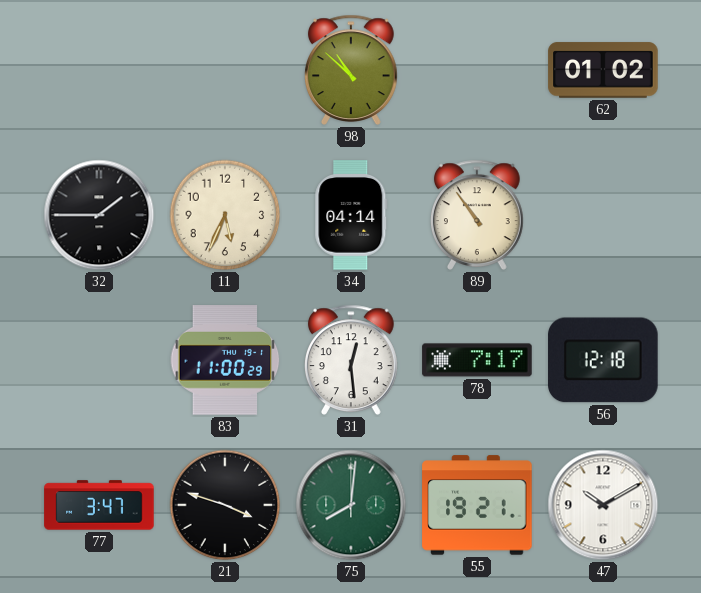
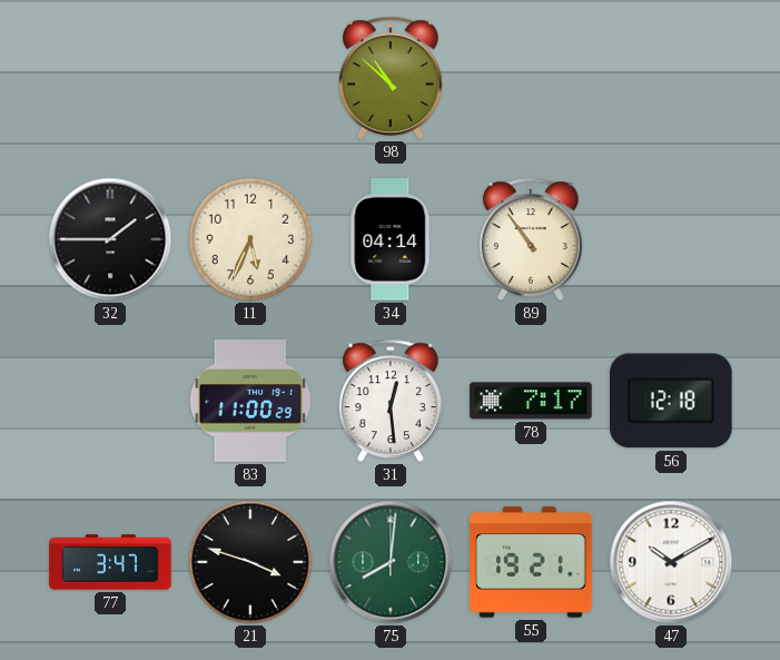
62: 01:02 -> none (603, 70)
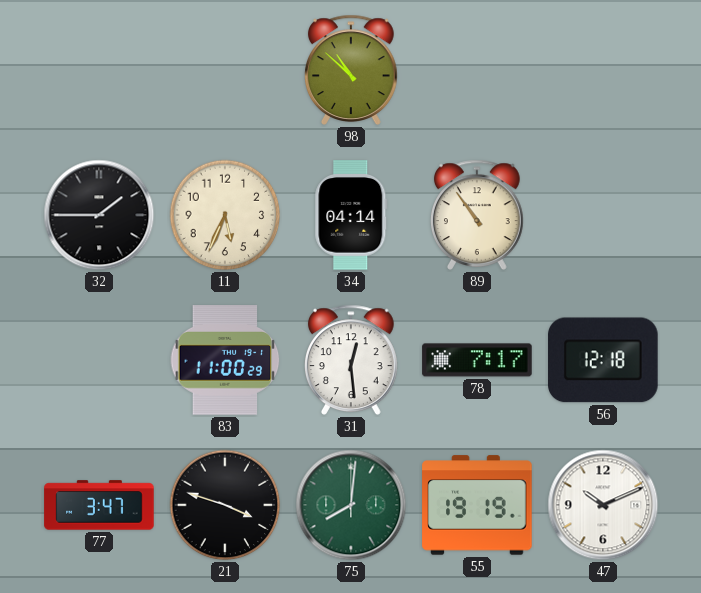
55: 19:21 -> 19:19 (477, 505)
47: 10:10 -> 10:11 (603, 505)
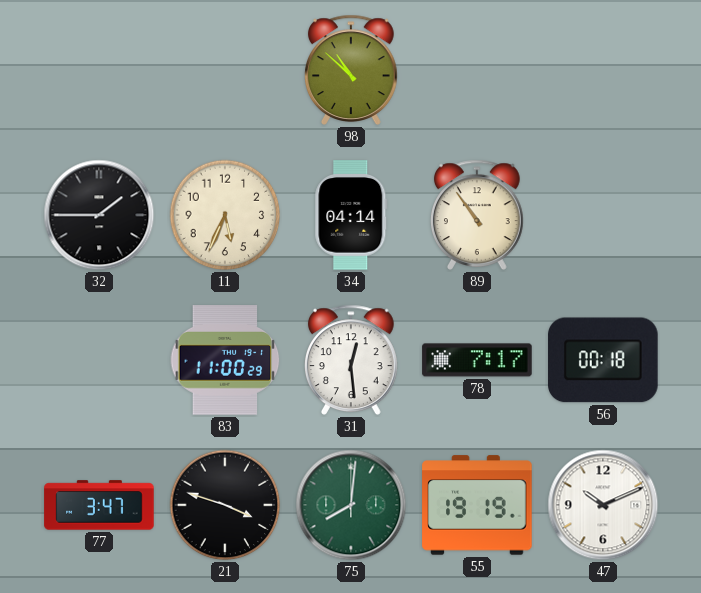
56: 12:18 -> 00:18 (603, 360)
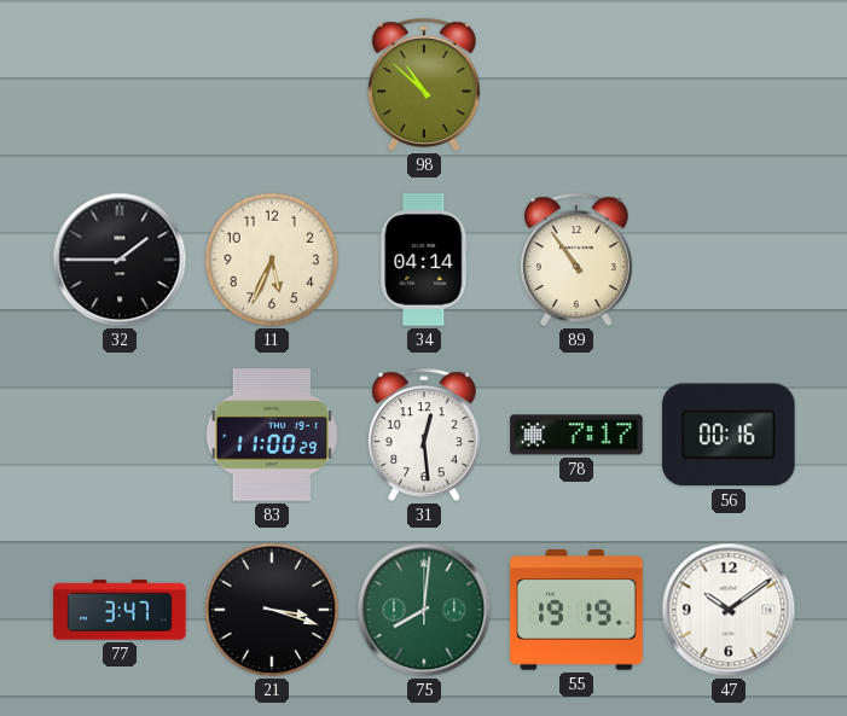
56: 00:18 -> 00:16 (729, 435)
21: 3:48 -> 3:18 (272, 610)
47: 10:11 -> 10:09 (729, 610)
